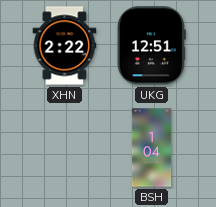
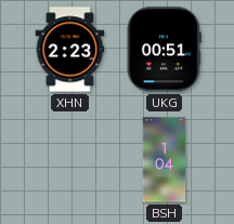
XHN: 2:22 -> 2:23 (70, 50)
UKG: 12:51 -> 00:51 (164, 50)
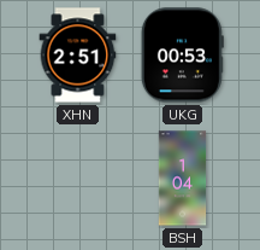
XHN: 2:23 -> 2:51 (78, 56)
UKG: 00:51 -> 00:53 (182, 56)
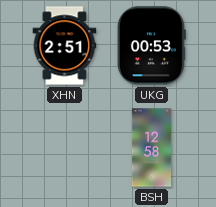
BSH: 1:04 -> 12:58 (152, 148)
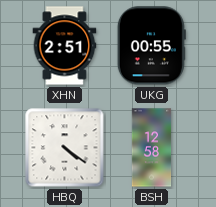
UKG: 00:53 -> 00:55 (151, 46)
HBQ: none -> 4:21 (65, 148)
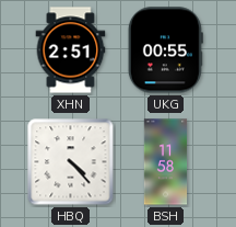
HBQ: 4:21 -> 4:23 (71, 162)
BSH: 12:58 -> 11:58 (166, 162)
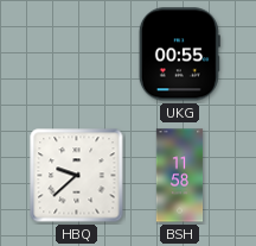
XHN: 2:51 -> none (71, 50)
HBQ: 4:23 -> 9:38 (77, 176)
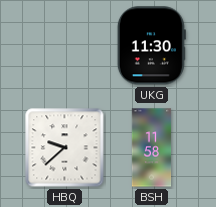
UKG: 00:55 -> 11:30 (151, 46)
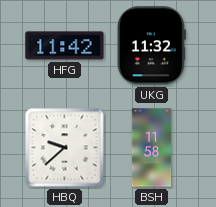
HFG: none -> 11:42 (65, 46)
UKG: 11:30 -> 11:32 (151, 46)
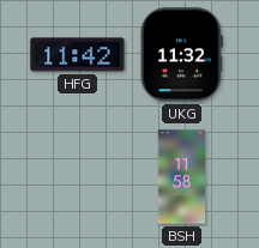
HBQ: 9:38 -> none (65, 148)
